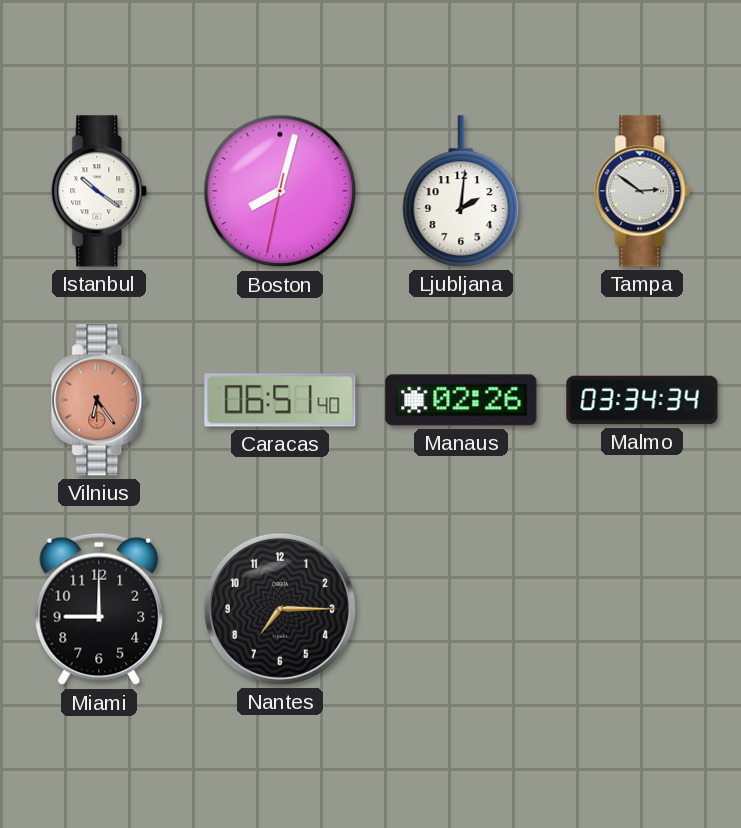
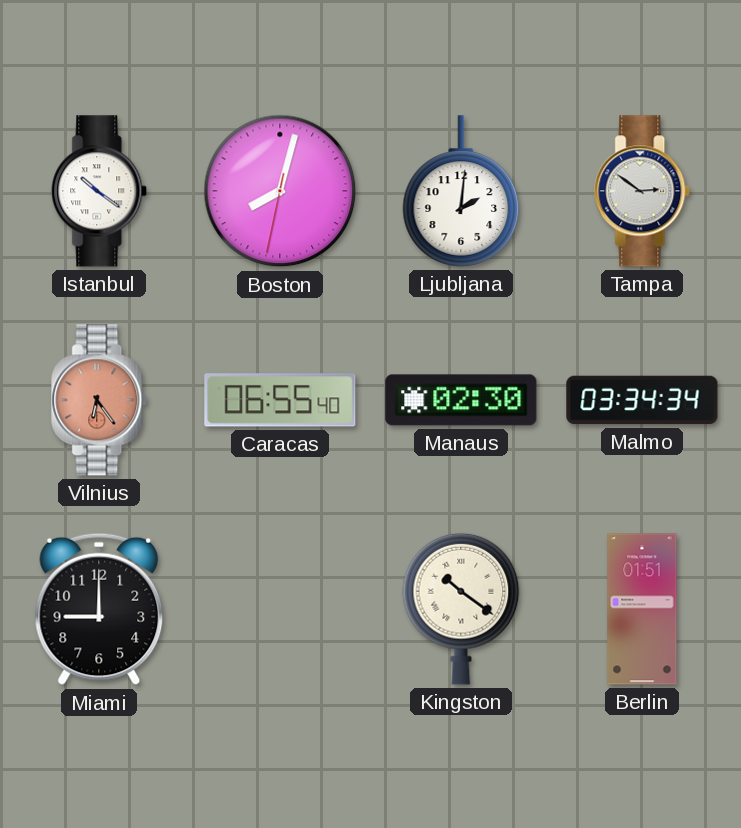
Caracas: 06:51 -> 06:55 (280, 400)
Manaus: 02:26 -> 02:30 (461, 400)
Nantes: 7:15 -> none (280, 609)
Kingston: none -> 10:21 (461, 609)
Berlin: none -> 01:51 (642, 609)
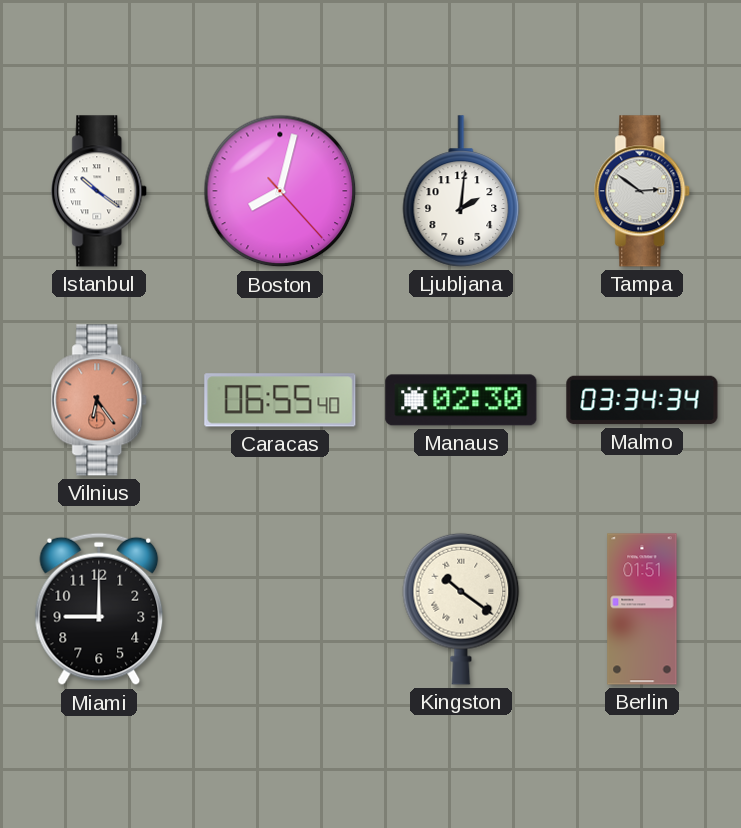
Boston: 8:02:32 -> 8:02:23 (280, 191)
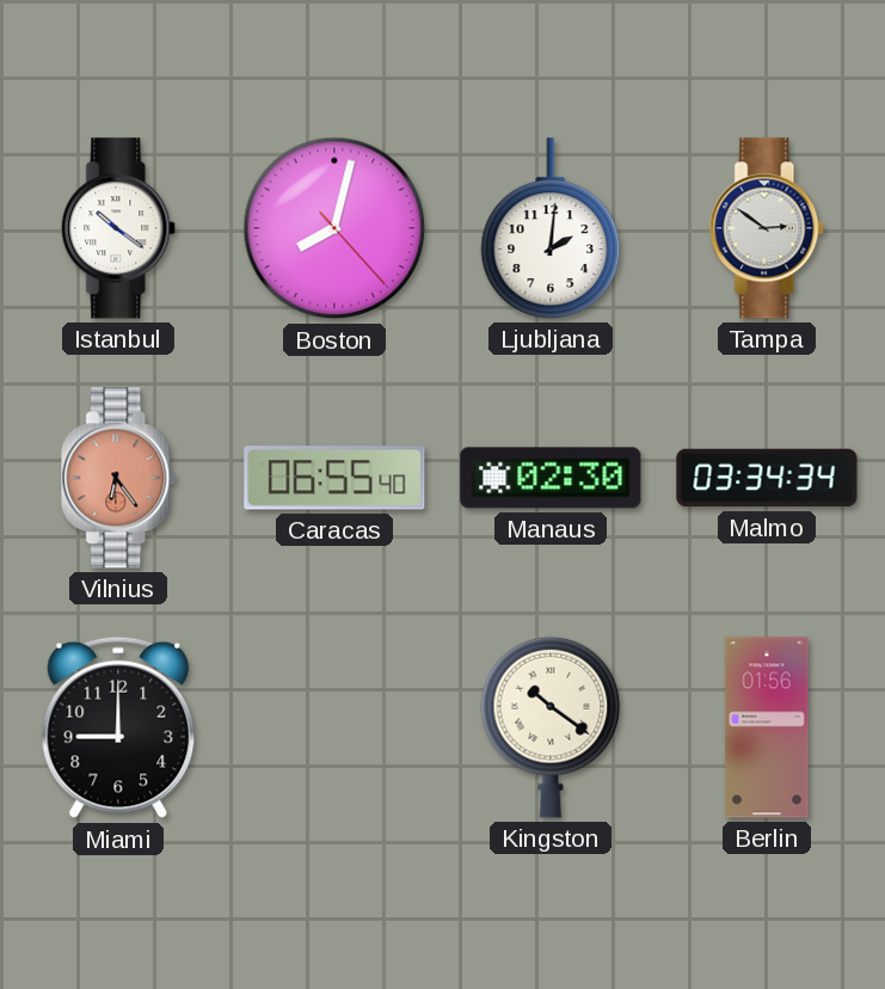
Berlin: 01:51 -> 01:56 (767, 727)
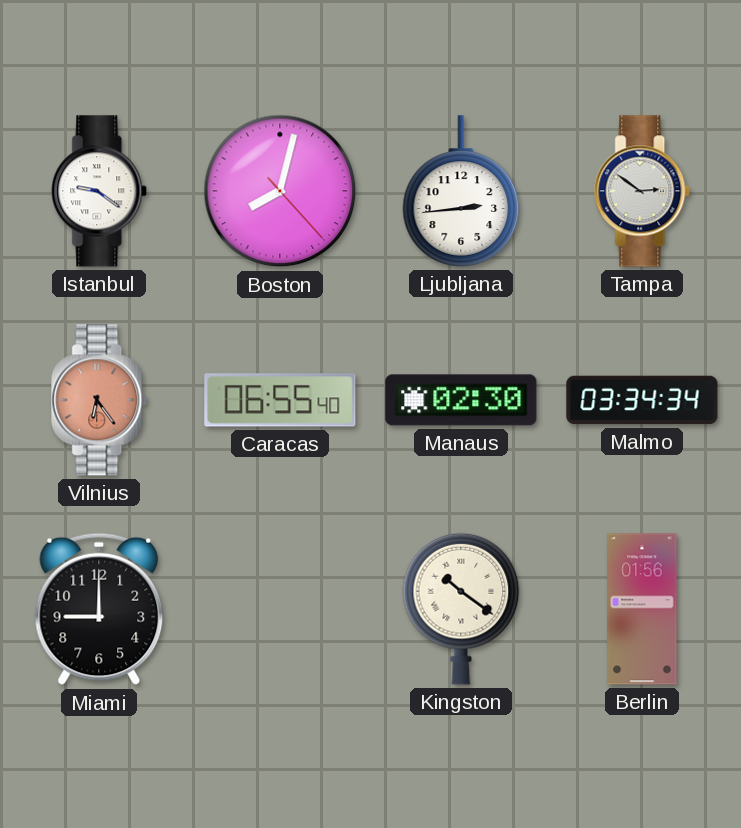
Istanbul: 10:21 -> 9:21 (100, 191)
Ljubljana: 2:01 -> 2:44 (461, 191)
